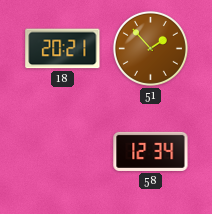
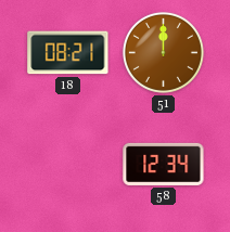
18: 20:21 -> 08:21 (68, 53)
51: 1:53 -> 12:00 (163, 52)
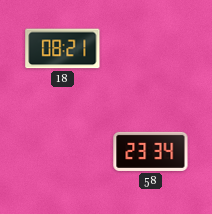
51: 12:00 -> none (163, 52)
58: 12:34 -> 23:34 (151, 151)
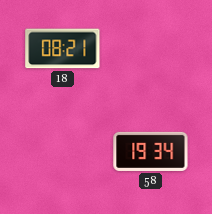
58: 23:34 -> 19:34 (151, 151)
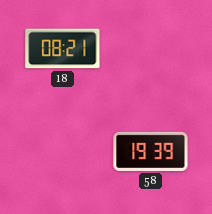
58: 19:34 -> 19:39 (151, 151)
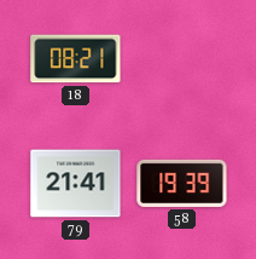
79: none -> 21:41 (76, 184)
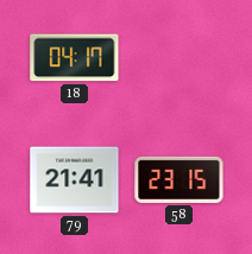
18: 08:21 -> 04:17 (75, 58)
58: 19:39 -> 23:15 (179, 179)
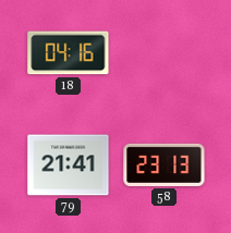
18: 04:17 -> 04:16 (69, 53)
58: 23:15 -> 23:13 (165, 164)
